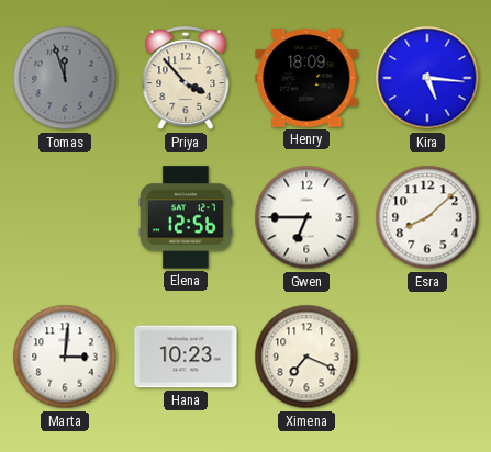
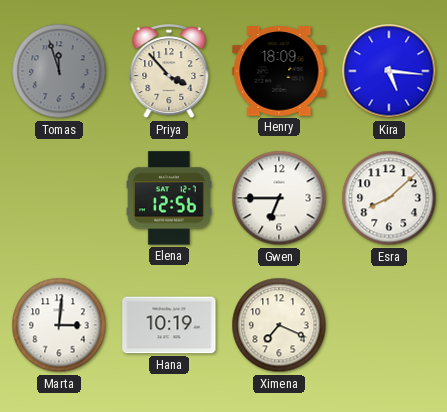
Hana: 10:23 -> 10:19 (169, 325)
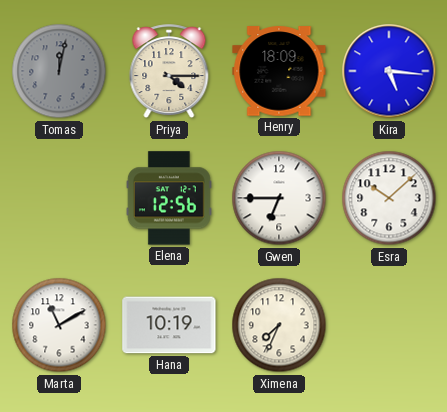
Tomas: 11:57 -> 12:02 (59, 71)
Priya: 3:53 -> 4:15 (169, 72)
Esra: 8:08 -> 10:08 (389, 198)
Marta: 3:01 -> 11:10 (59, 325)
Ximena: 7:19 -> 7:34 (279, 325)
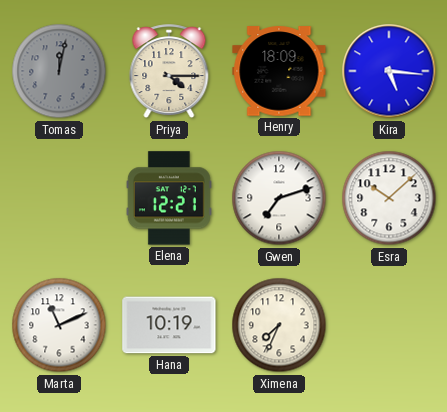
Elena: 12:56 -> 12:21 (169, 198)
Gwen: 6:45 -> 7:12 (279, 198)
Marta: 11:10 -> 11:11 (59, 325)
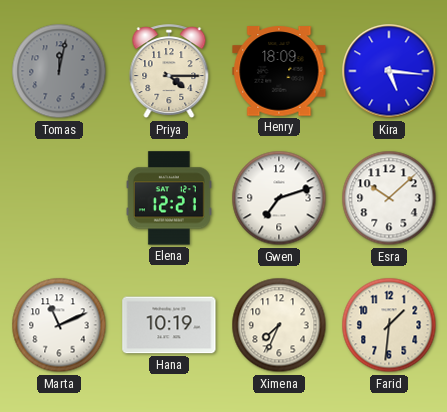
Farid: none -> 1:31 (389, 325)
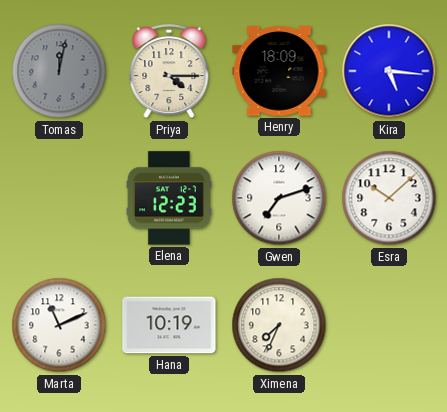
Elena: 12:21 -> 12:23 (169, 198)
Farid: 1:31 -> none (389, 325)
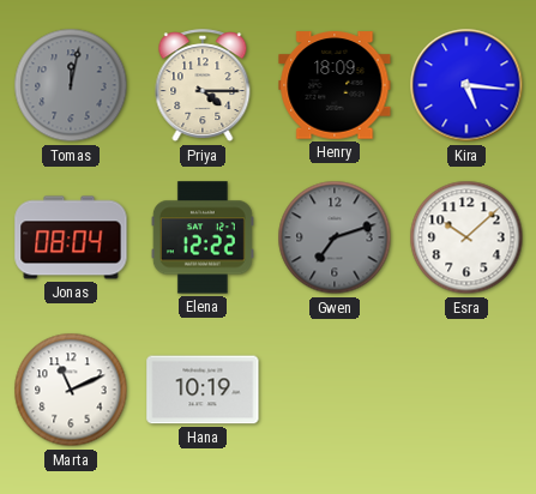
Jonas: none -> 08:04 (71, 237)
Elena: 12:23 -> 12:22 (203, 237)
Gwen dial: white -> grey (335, 237)
Ximena: 7:34 -> none (279, 325)
